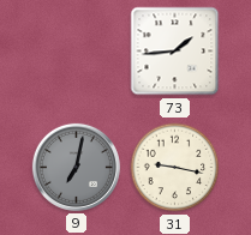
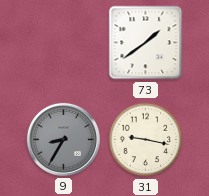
73: 1:44 -> 1:39 (146, 43)
9: 7:02 -> 8:35 (63, 139)
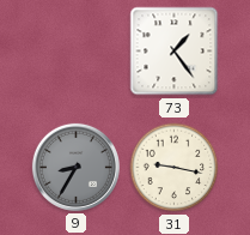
73: 1:39 -> 1:24 (175, 52)
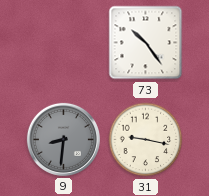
73: 1:24 -> 10:24 (146, 43)
9: 8:35 -> 8:31 (63, 139)
